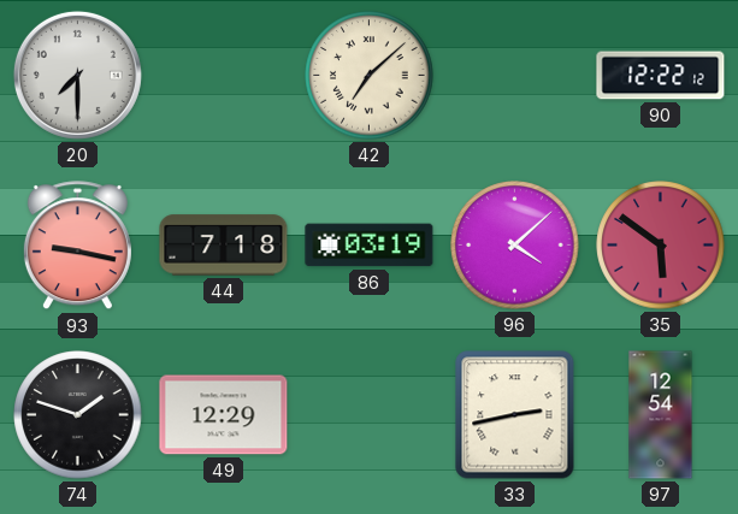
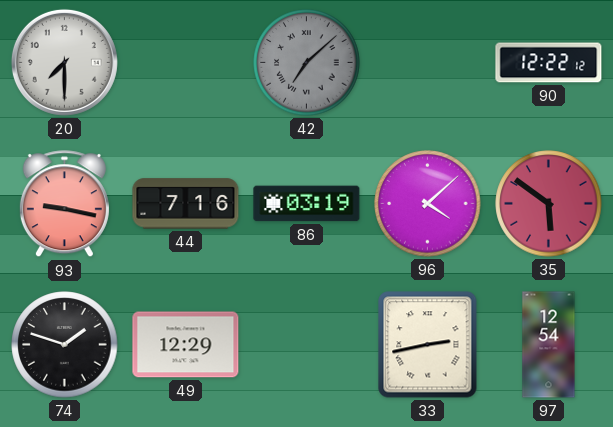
42 dial: cream -> grey (307, 63)
44: 7:18 -> 7:16 (186, 204)
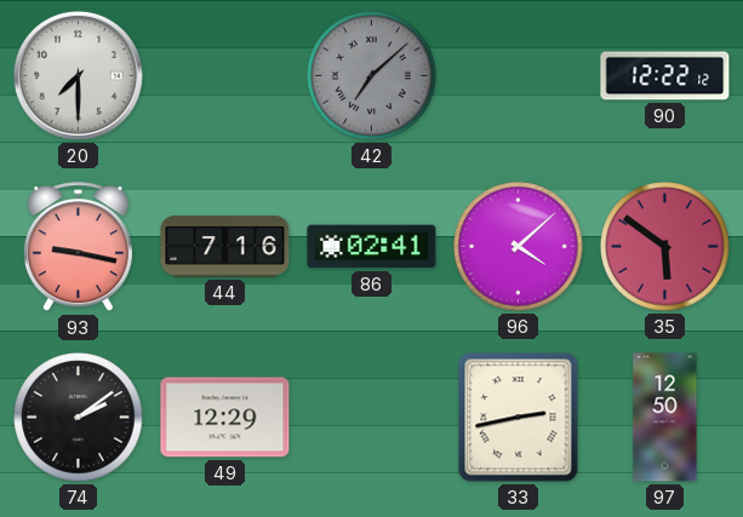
86: 03:19 -> 02:41 (372, 247)
74: 1:48 -> 2:09 (79, 418)
97: 12:54 -> 12:50 (665, 418)
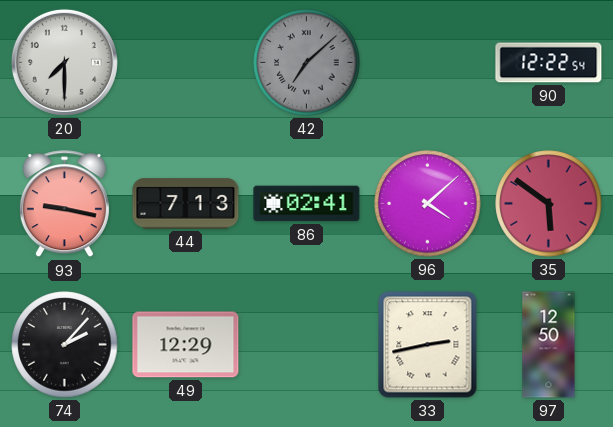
90: 12:22:12 -> 12:22:54 (549, 63)
44: 7:16 -> 7:13 (186, 204)
74: 2:09 -> 2:07 (65, 345)
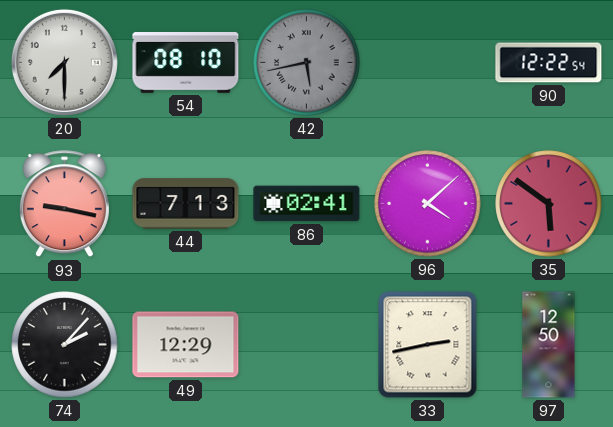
54: none -> 08:10 (186, 63)
42: 7:08 -> 5:43 (307, 63)
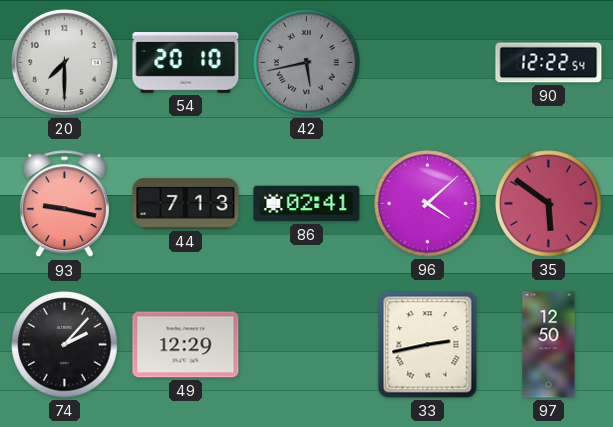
54: 08:10 -> 20:10 (186, 63)
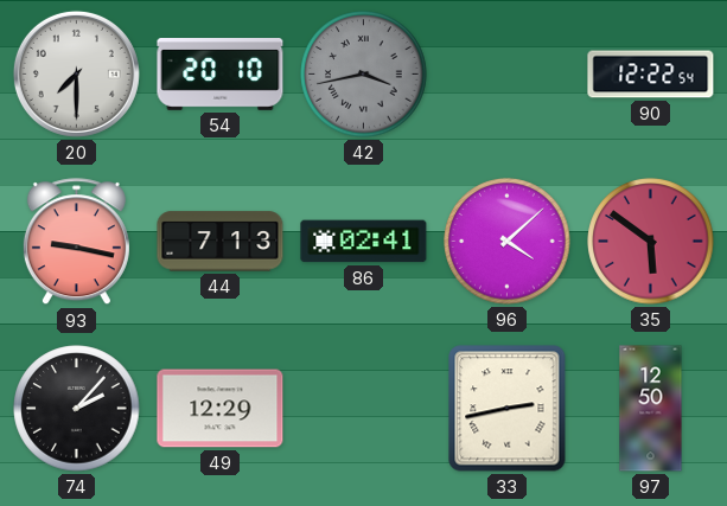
42: 5:43 -> 3:43 (364, 75)
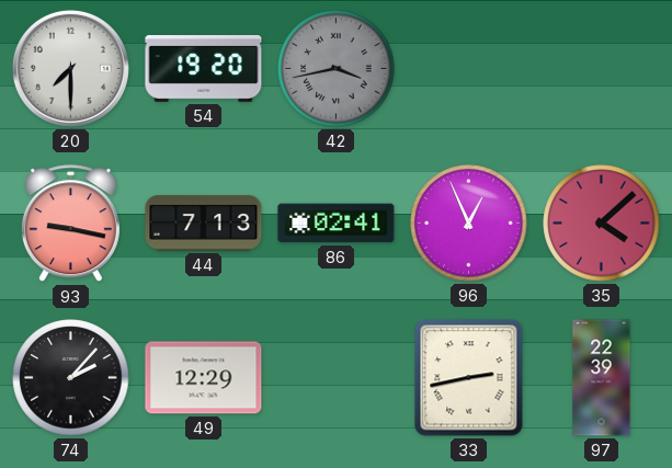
54: 20:10 -> 19:20 (204, 69)
90: 12:22 -> none (651, 75)
96: 4:08 -> 12:56 (469, 224)
35: 5:51 -> 4:08 (602, 224)
97: 12:50 -> 22:39 (602, 378)
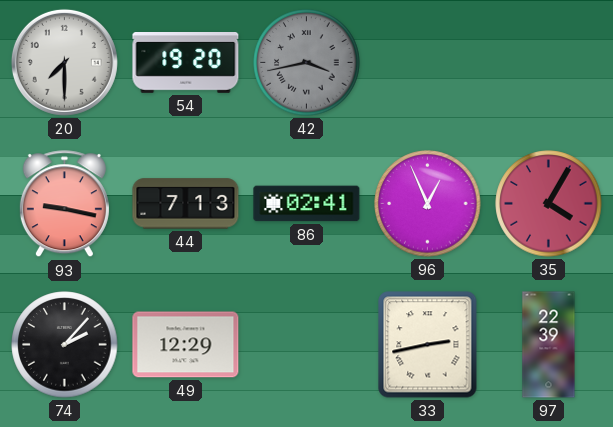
35: 4:08 -> 4:05 (549, 204)
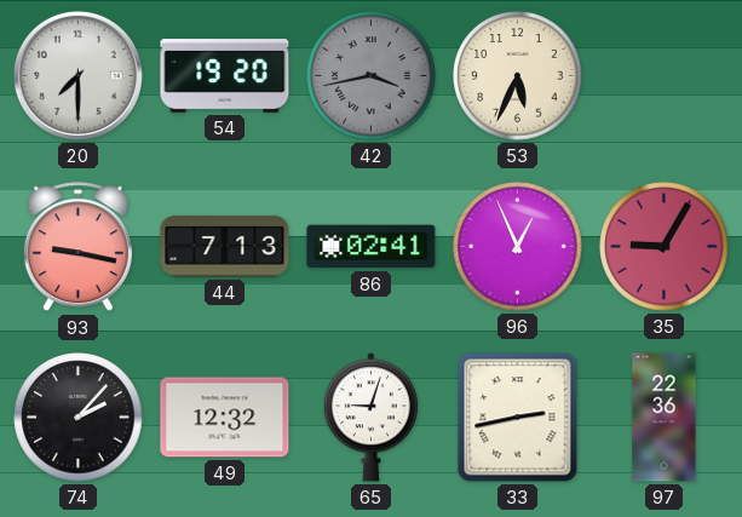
53: none -> 5:34 (518, 76)
35: 4:05 -> 9:05 (665, 247)
49: 12:29 -> 12:32 (225, 418)
65: none -> 9:03 (370, 418)
97: 22:39 -> 22:36 (665, 418)
